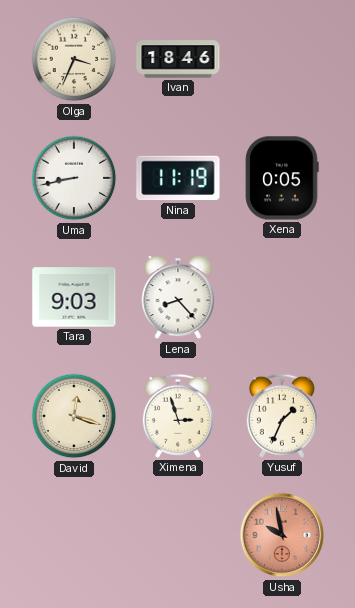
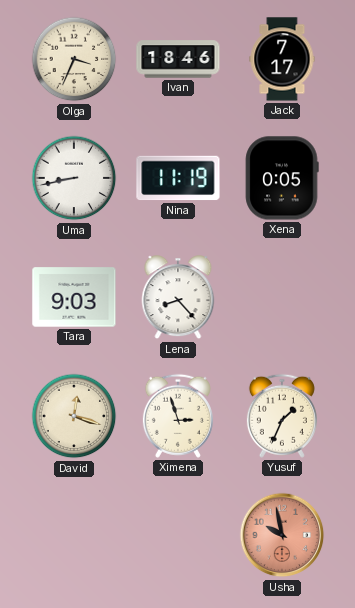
Jack: none -> 7:17 (282, 59)
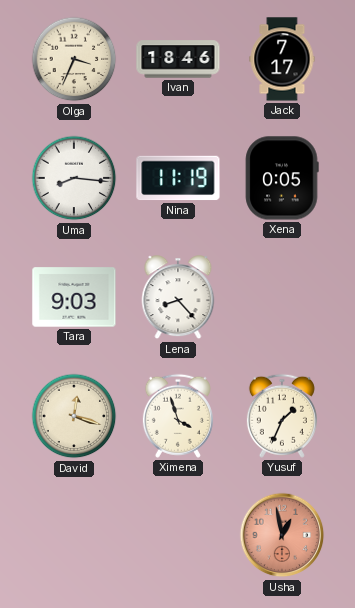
Uma: 8:43 -> 8:16 (74, 178)
Ximena: 2:57 -> 3:57 (178, 416)
Usha: 9:58 -> 12:58 (282, 535)
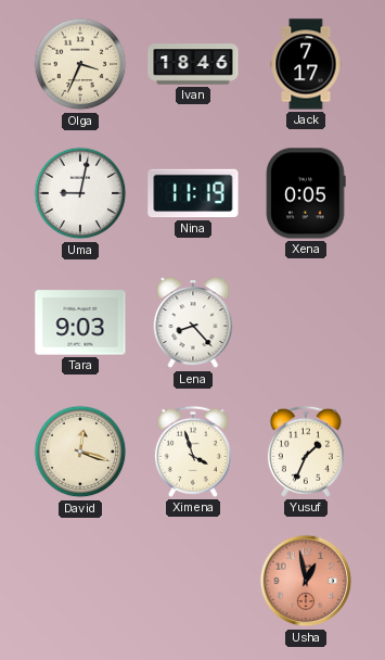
Uma: 8:16 -> 9:02 (80, 193)
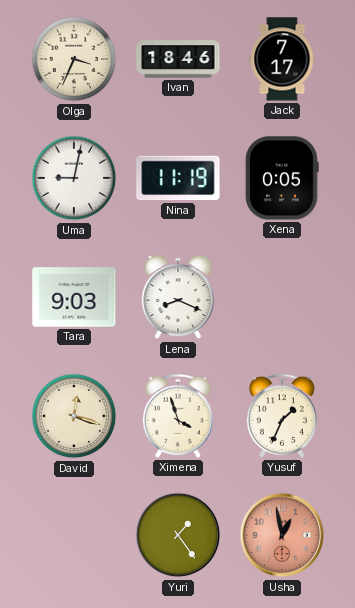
Lena: 8:23 -> 8:19 (178, 298)
Yuri: none -> 1:24 (178, 535)
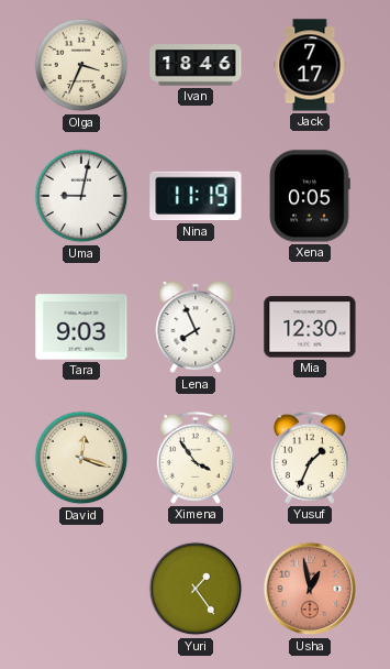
Lena: 8:19 -> 7:56 (196, 328)
Mia: none -> 12:30 (310, 327)
Ximena: 3:57 -> 3:54 (196, 458)
